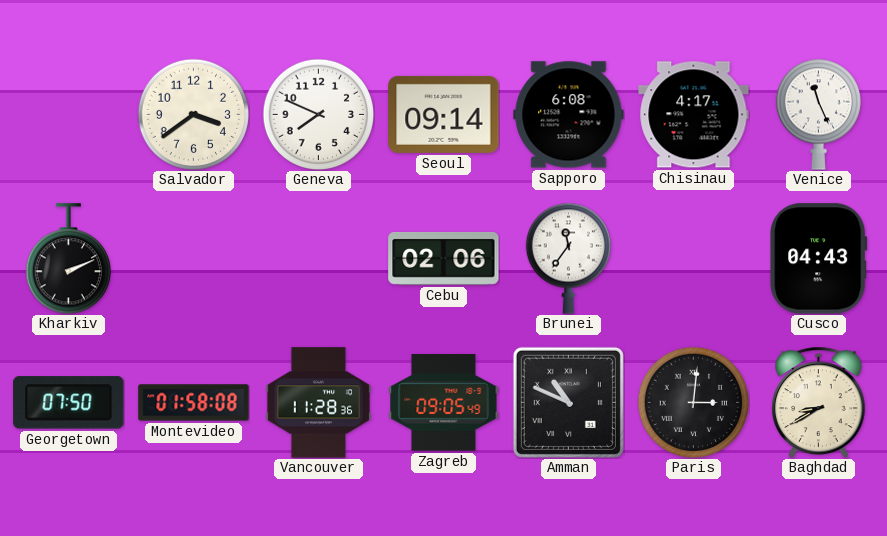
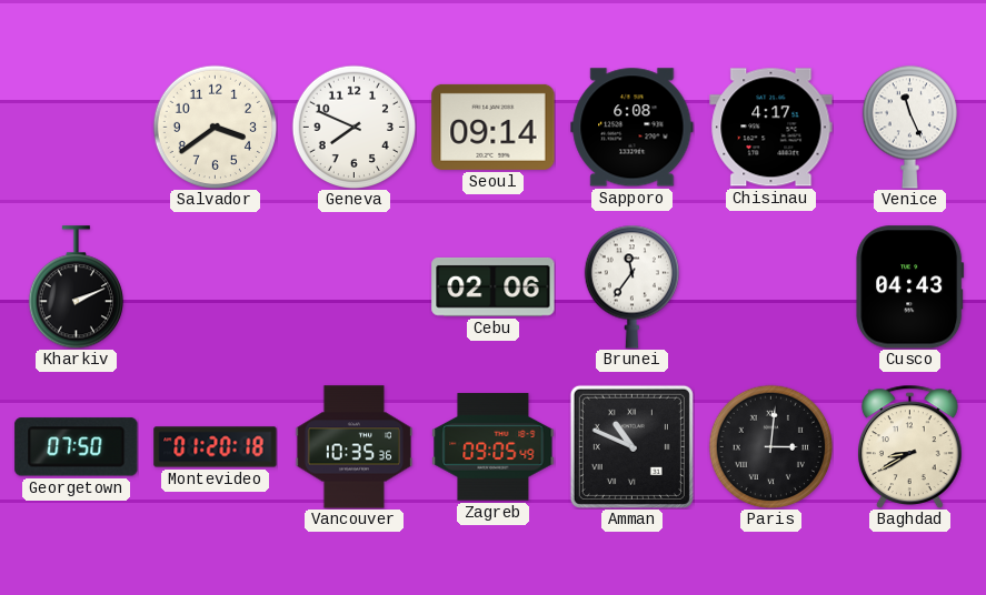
Montevideo: 01:58 -> 01:20 (216, 447)
Vancouver: 11:28 -> 10:35 (355, 447)
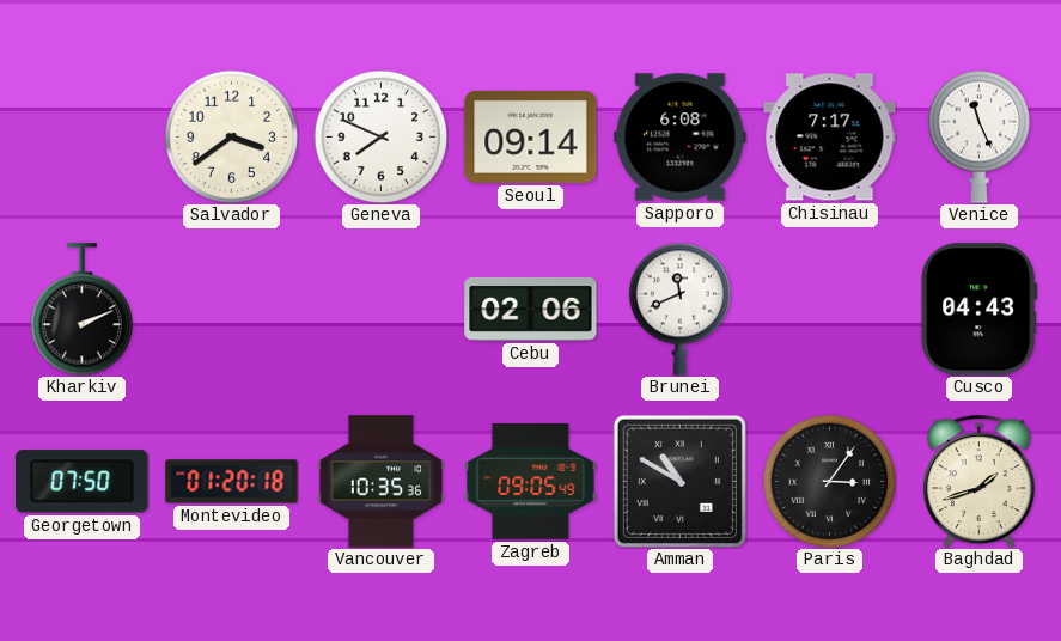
Chisinau: 4:17 -> 7:17 (830, 138)
Brunei: 11:36 -> 11:41 (679, 309)
Amman: 10:49 -> 10:50 (679, 481)
Paris: 3:01 -> 3:06 (829, 481)
Baghdad: 8:40 -> 1:42 (980, 481)
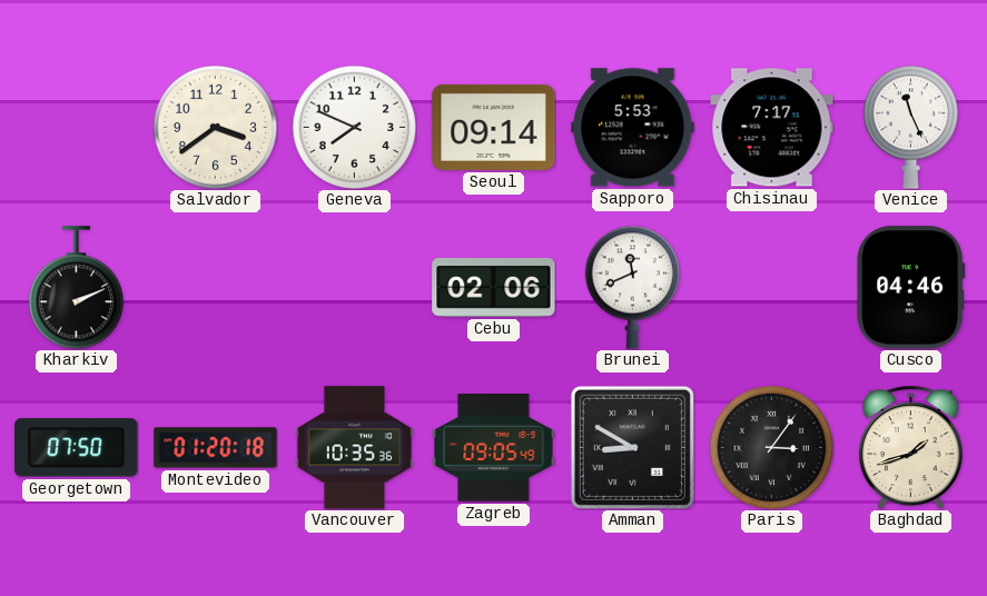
Sapporo: 6:08 -> 5:53 (633, 128)
Cusco: 04:43 -> 04:46 (911, 288)
Amman: 10:50 -> 8:50 (632, 447)
